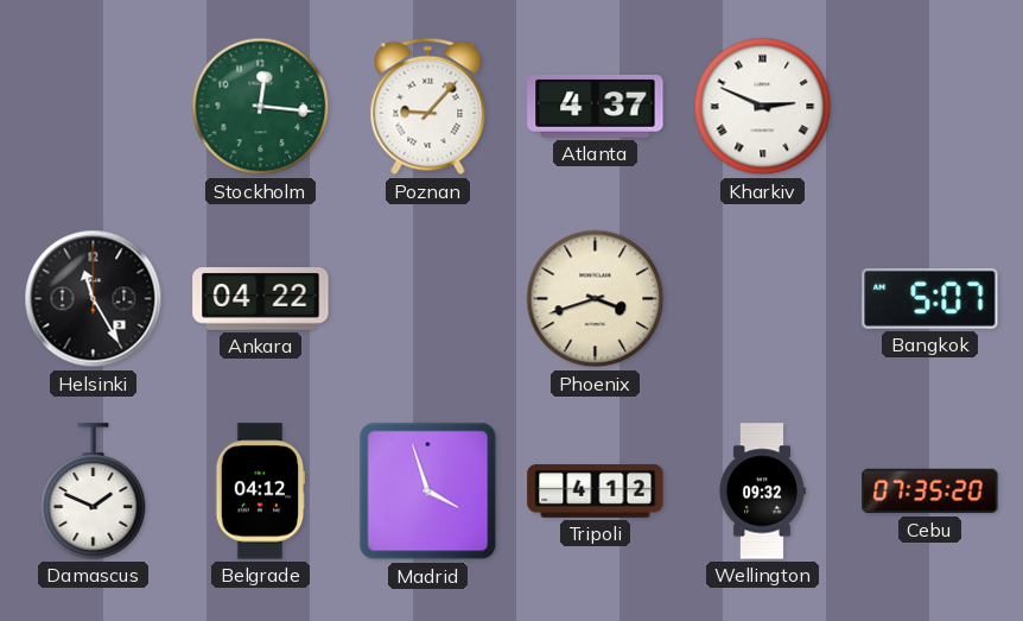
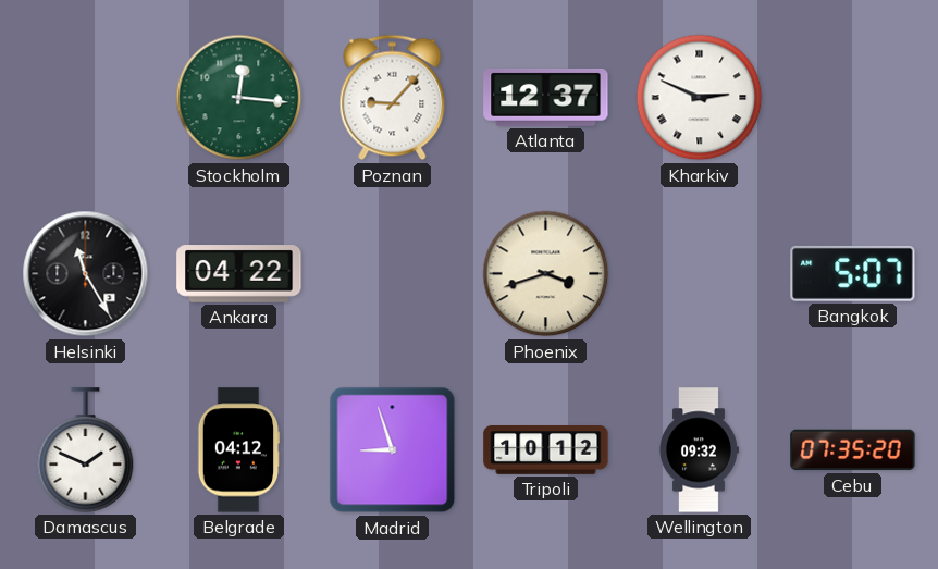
Atlanta: 4:37 -> 12:37 (546, 97)
Madrid: 3:57 -> 8:57 (393, 450)
Tripoli: 4:12 -> 10:12 (546, 450)
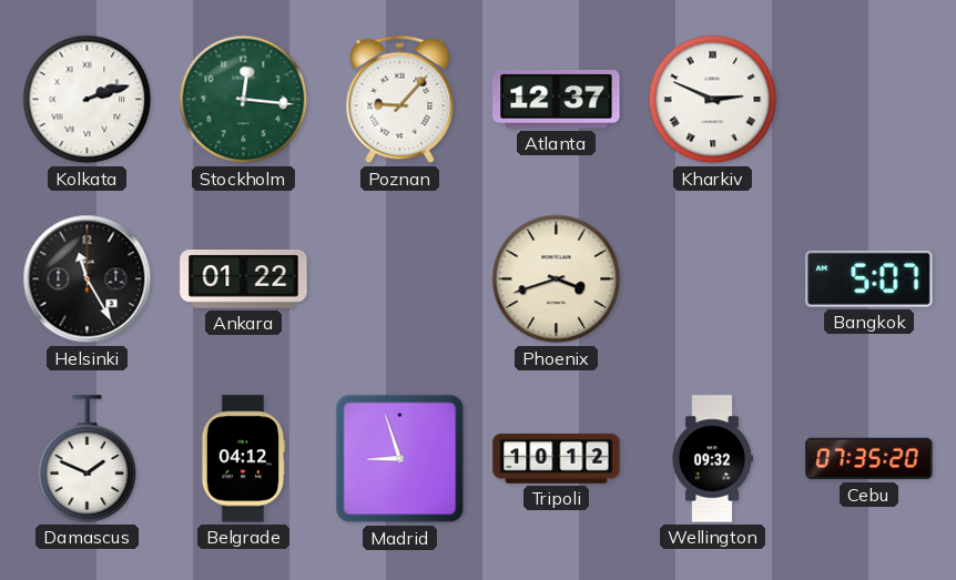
Kolkata: none -> 2:12 (88, 100)
Ankara: 04:22 -> 01:22 (244, 279)
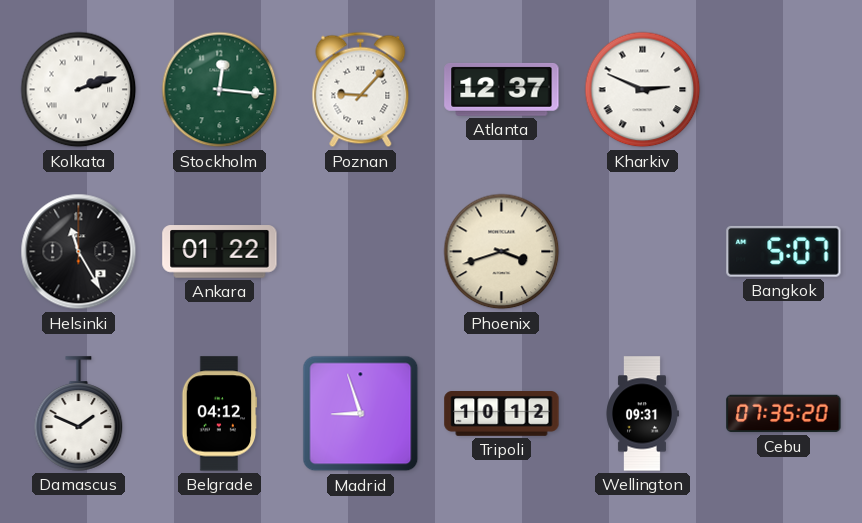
Wellington: 09:32 -> 09:31 (642, 414)
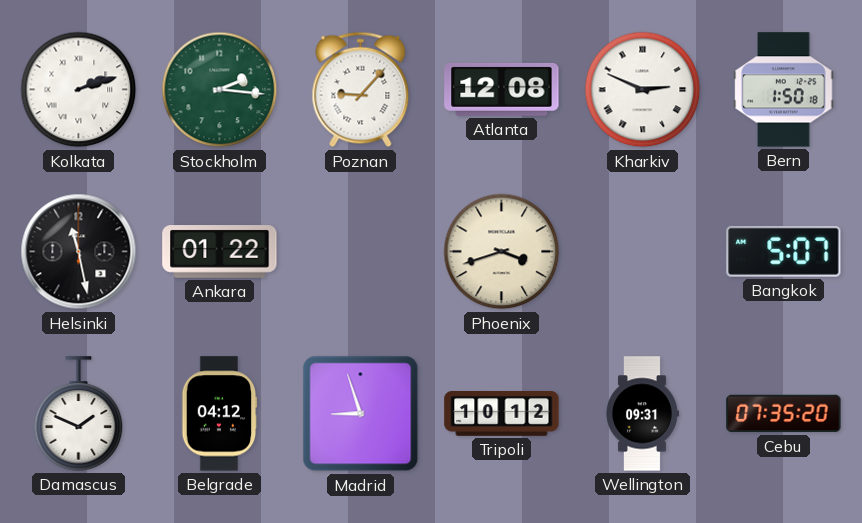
Stockholm: 12:16 -> 2:16 (220, 90)
Atlanta: 12:37 -> 12:08 (502, 89)
Bern: none -> 1:50 (784, 90)
Helsinki: 11:25 -> 11:28 (79, 252)
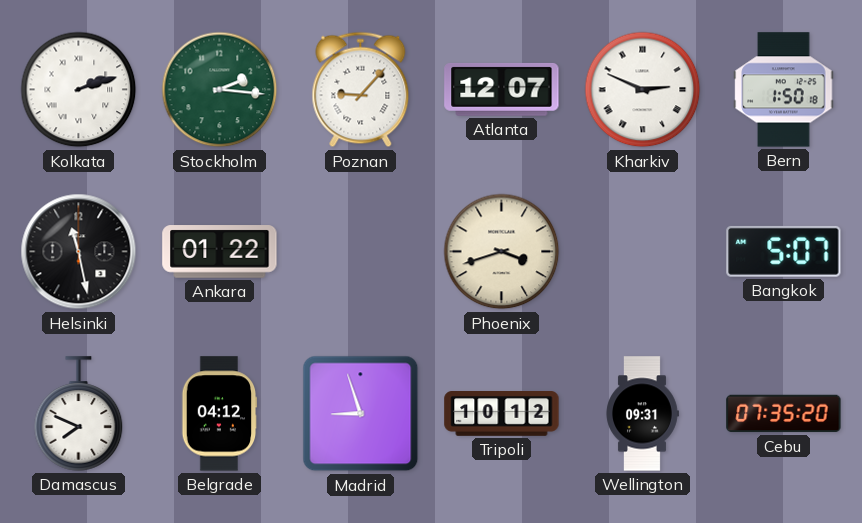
Atlanta: 12:08 -> 12:07 (502, 89)
Damascus: 1:49 -> 7:49 (79, 414)
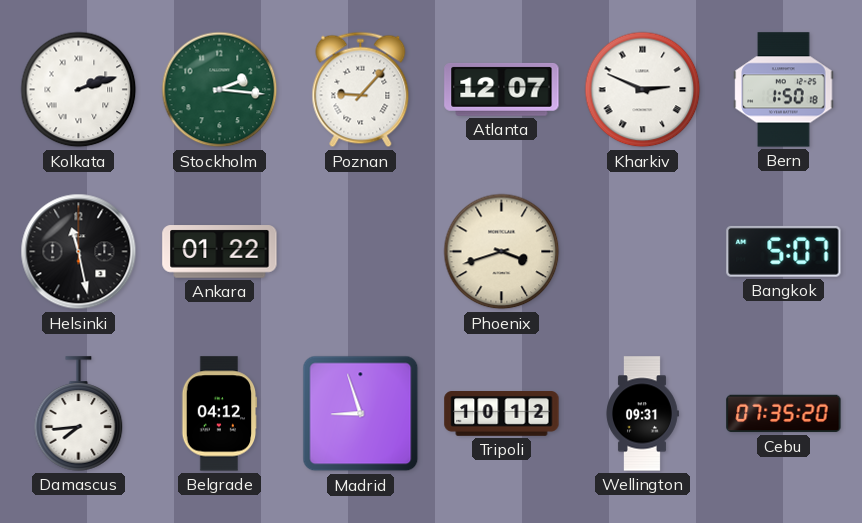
Damascus: 7:49 -> 7:44 (79, 414)
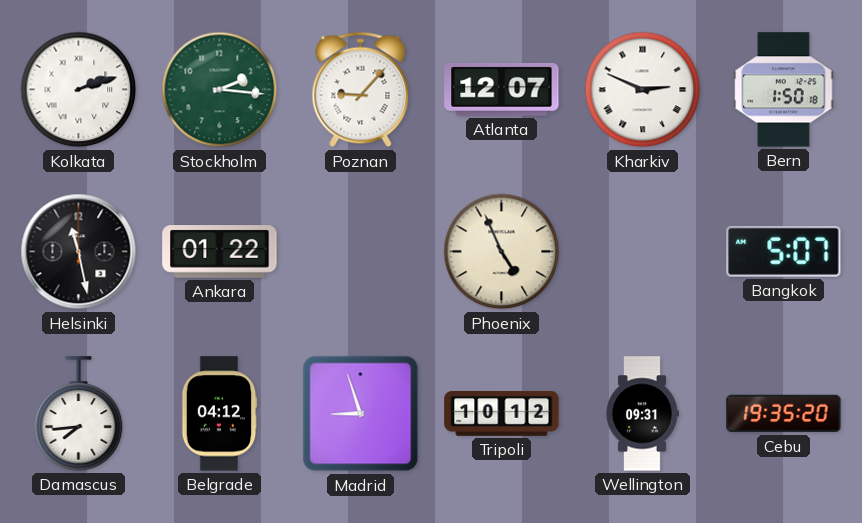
Phoenix: 3:42 -> 4:56 (502, 252)
Cebu: 07:35 -> 19:35 (784, 414)
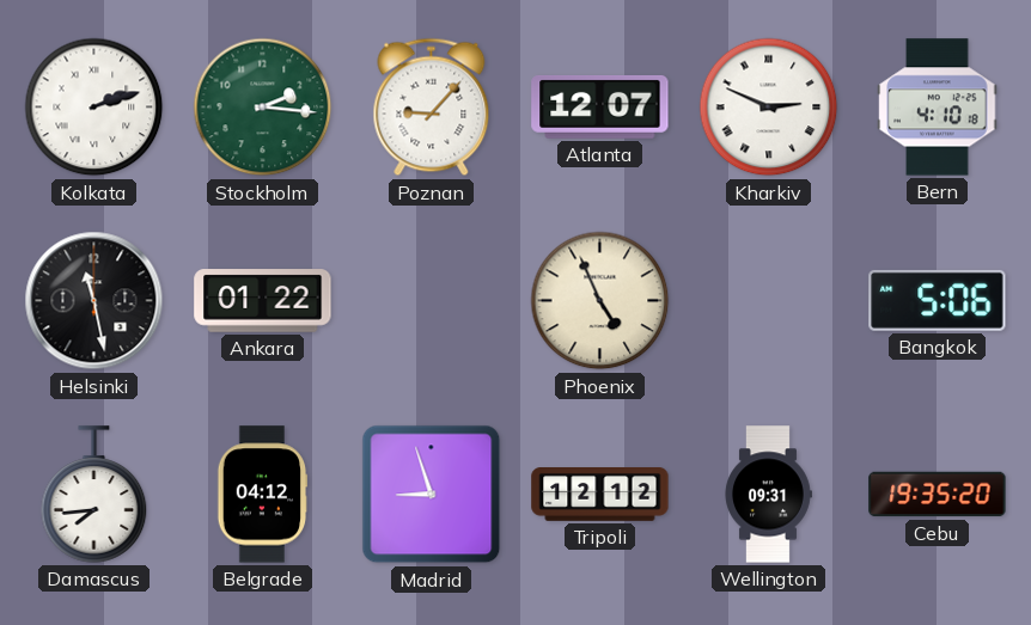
Bern: 1:50 -> 4:10 (938, 108)
Bangkok: 5:07 -> 5:06 (938, 300)
Tripoli: 10:12 -> 12:12 (600, 495)
